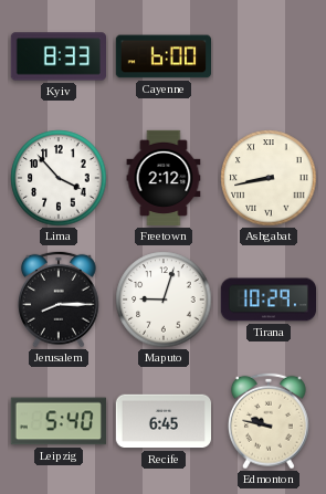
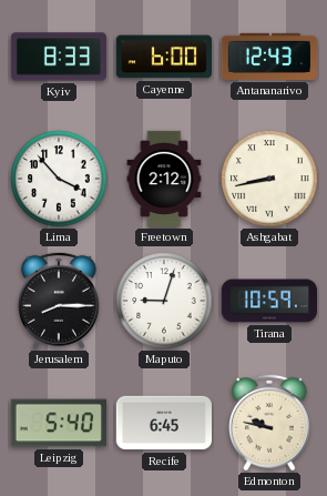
Antananarivo: none -> 12:43 (268, 57)
Tirana: 10:29 -> 10:59 (268, 301)
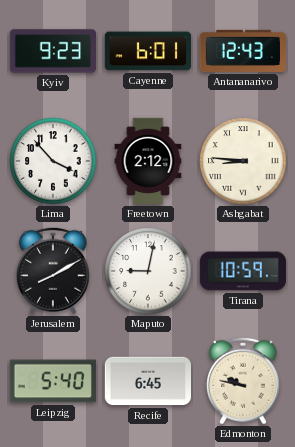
Kyiv: 8:33 -> 9:23 (52, 51)
Cayenne: 6:00 -> 6:01 (147, 51)
Ashgabat: 8:43 -> 8:46 (243, 161)
Jerusalem: 8:15 -> 8:10 (53, 271)
Maputo: 9:03 -> 9:02 (148, 271)
